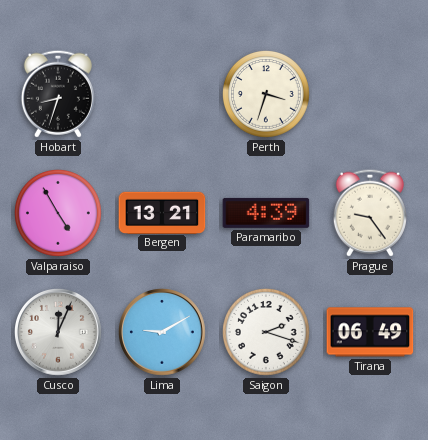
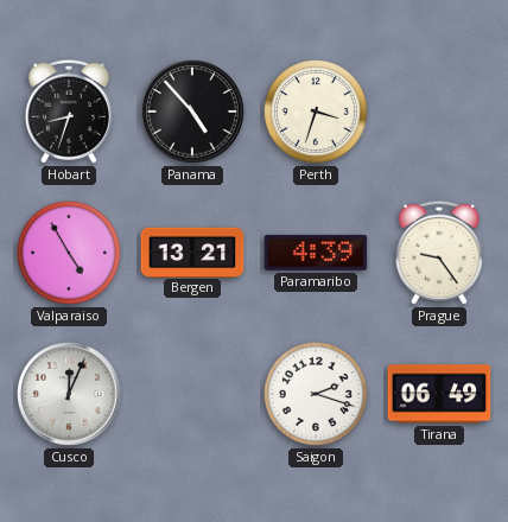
Panama: none -> 4:53 (193, 113)
Lima: 9:10 -> none (163, 333)
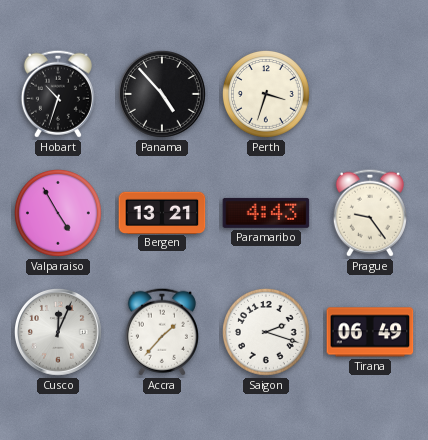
Hobart: 8:33 -> 10:33 (58, 94)
Paramaribo: 4:39 -> 4:43 (266, 213)
Accra: none -> 1:37 (162, 332)
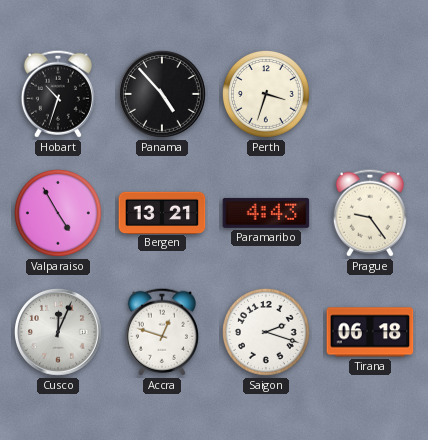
Accra: 1:37 -> 12:48 (162, 332)
Tirana: 06:49 -> 06:18 (370, 332)
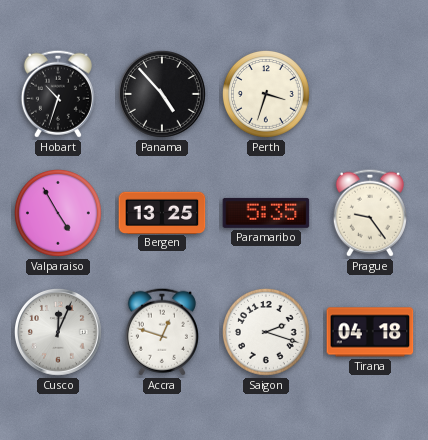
Bergen: 13:21 -> 13:25 (162, 212)
Paramaribo: 4:43 -> 5:35 (266, 213)
Tirana: 06:18 -> 04:18 (370, 332)
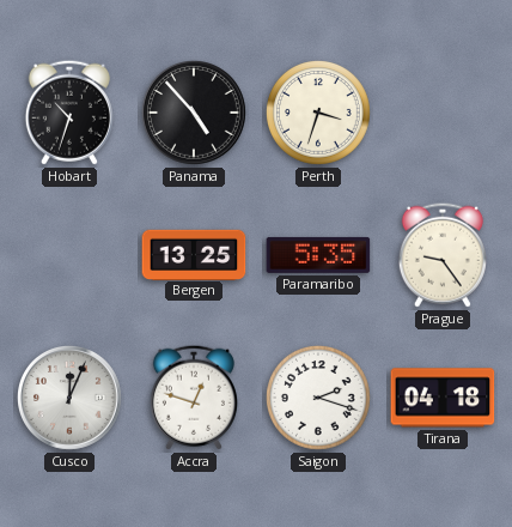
Valparaiso: 4:55 -> none (59, 214)
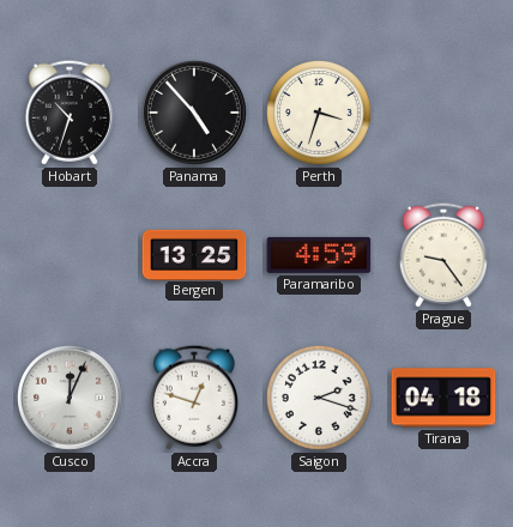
Paramaribo: 5:35 -> 4:59 (319, 255)
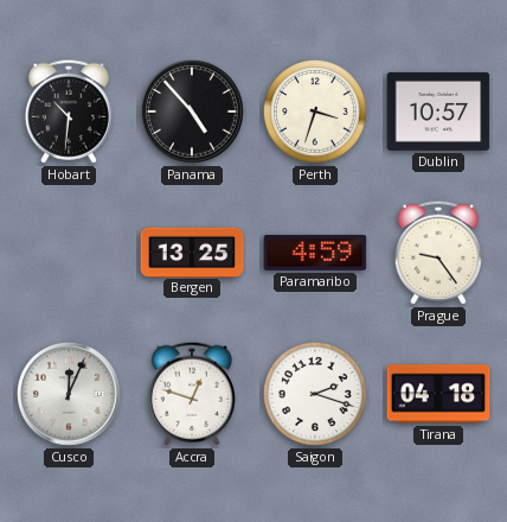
Hobart: 10:33 -> 10:31 (69, 112)
Dublin: none -> 10:57 (438, 112)
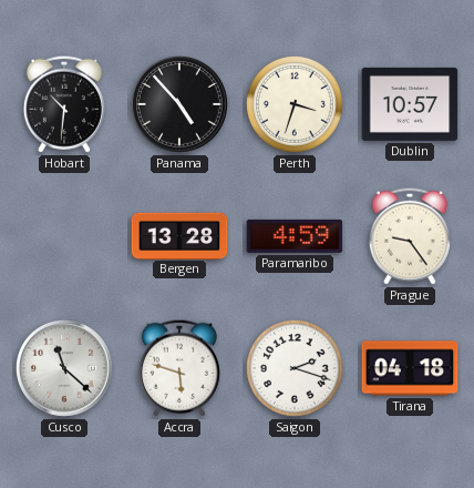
Bergen: 13:25 -> 13:28 (179, 235)
Cusco: 12:04 -> 11:22 (65, 369)
Accra: 12:48 -> 5:48 (179, 368)
